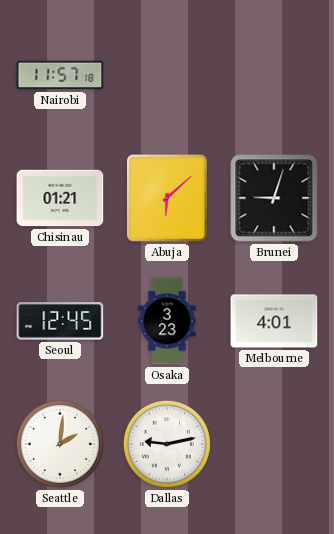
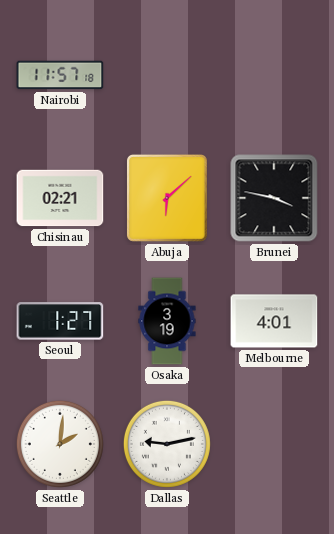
Chisinau: 01:21 -> 02:21 (60, 198)
Brunei: 9:03 -> 3:47 (274, 198)
Seoul: 12:45 -> 1:27 (60, 321)
Osaka: 3:23 -> 3:19 (167, 321)
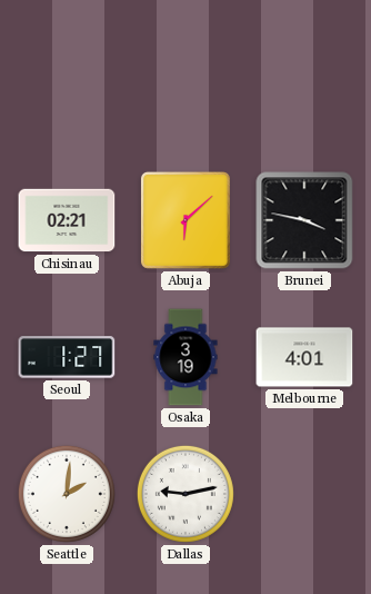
Nairobi: 11:57 -> none (60, 75)
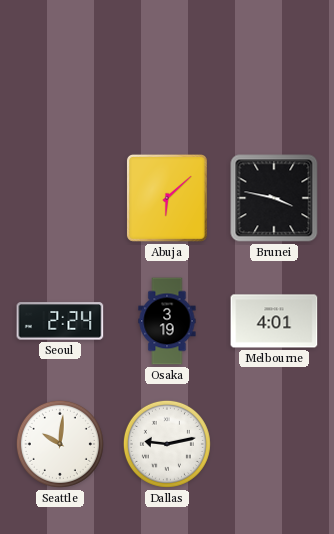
Chisinau: 02:21 -> none (67, 220)
Seoul: 1:27 -> 2:24 (60, 321)
Seattle: 2:01 -> 10:01 (60, 444)
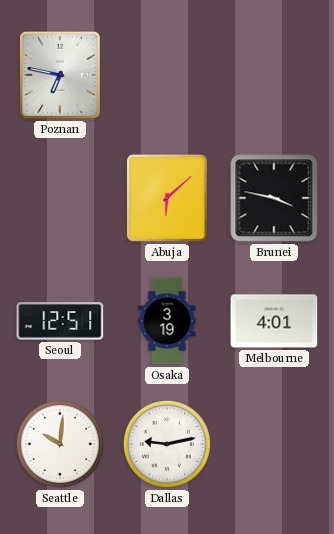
Poznan: none -> 6:47 (60, 75)
Seoul: 2:24 -> 12:51 (60, 321)
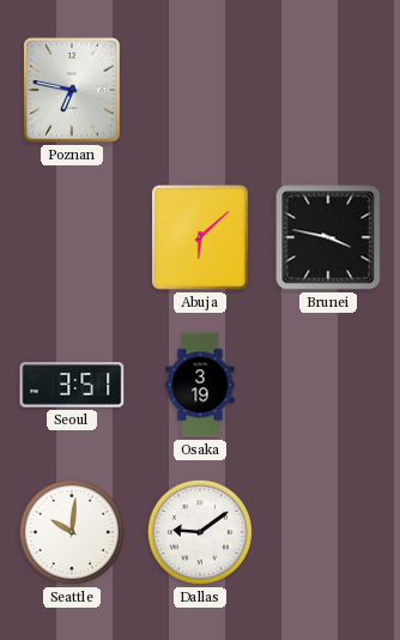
Seoul: 12:51 -> 3:51 (72, 385)
Melbourne: 4:01 -> none (274, 321)
Dallas: 9:13 -> 9:09 (200, 532)
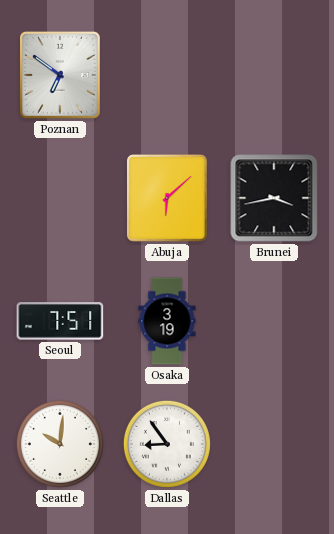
Poznan: 6:47 -> 6:51 (60, 75)
Brunei: 3:47 -> 3:43 (274, 198)
Seoul: 3:51 -> 7:51 (60, 321)
Dallas: 9:09 -> 8:54 (167, 444)
